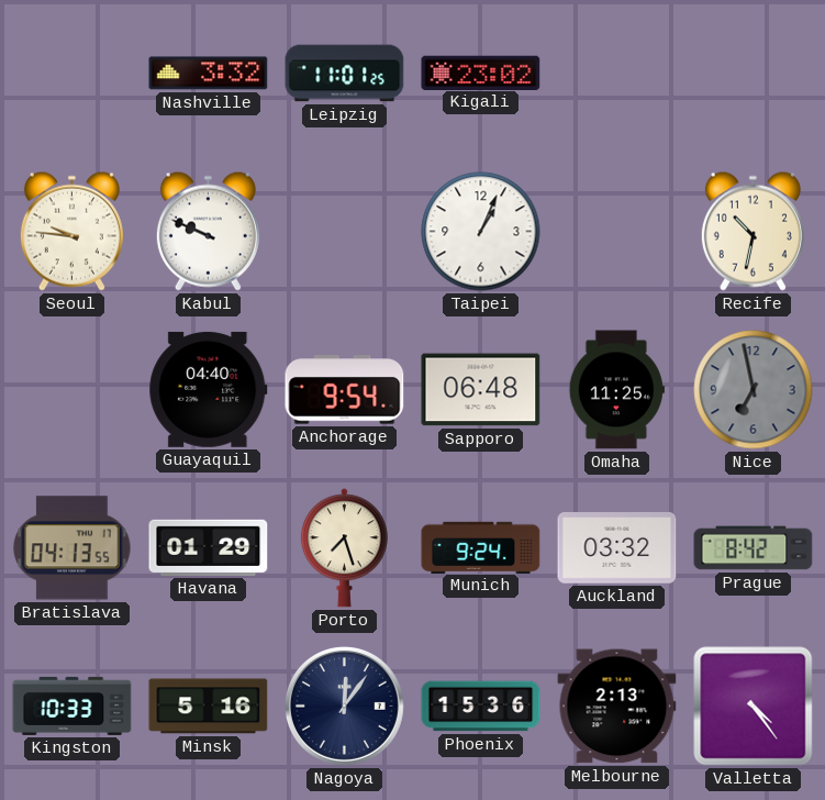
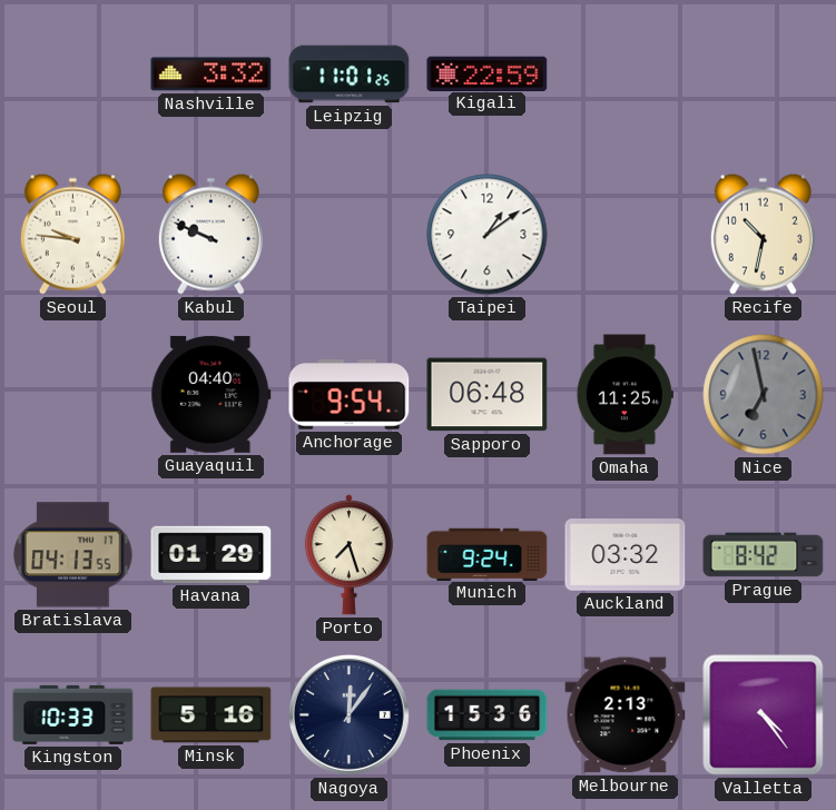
Kigali: 23:02 -> 22:59 (488, 73)
Taipei: 1:04 -> 1:09 (488, 235)
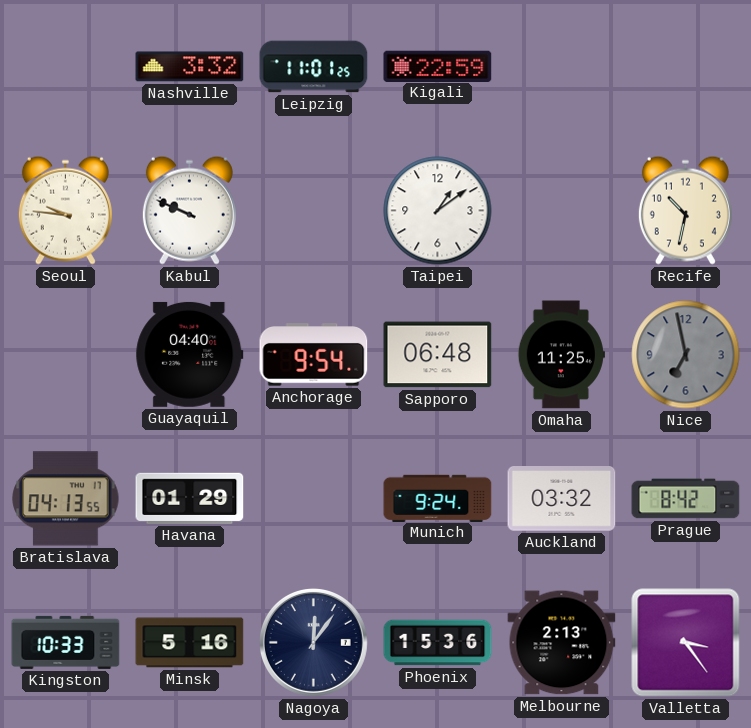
Porto: 7:27 -> none (348, 555)
Valletta: 4:24 -> 3:24 (686, 643)
